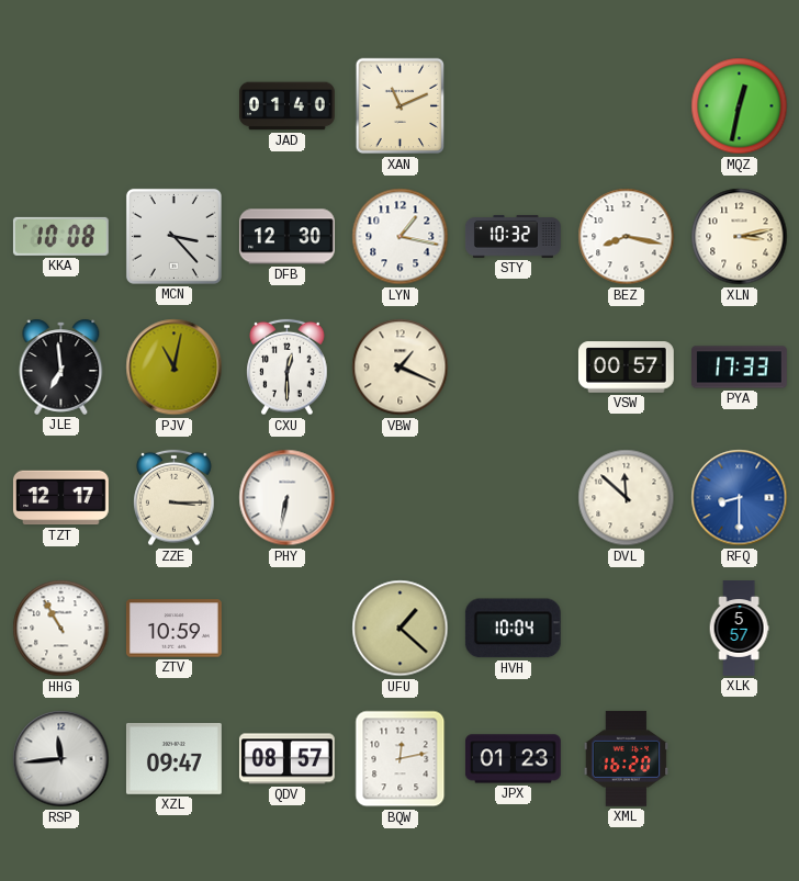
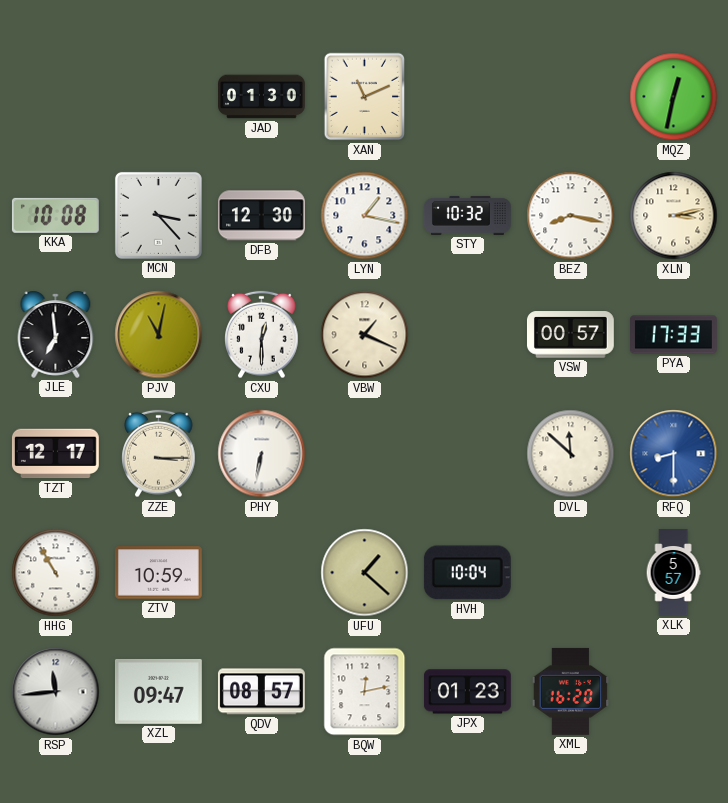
JAD: 01:40 -> 01:30 (262, 97)
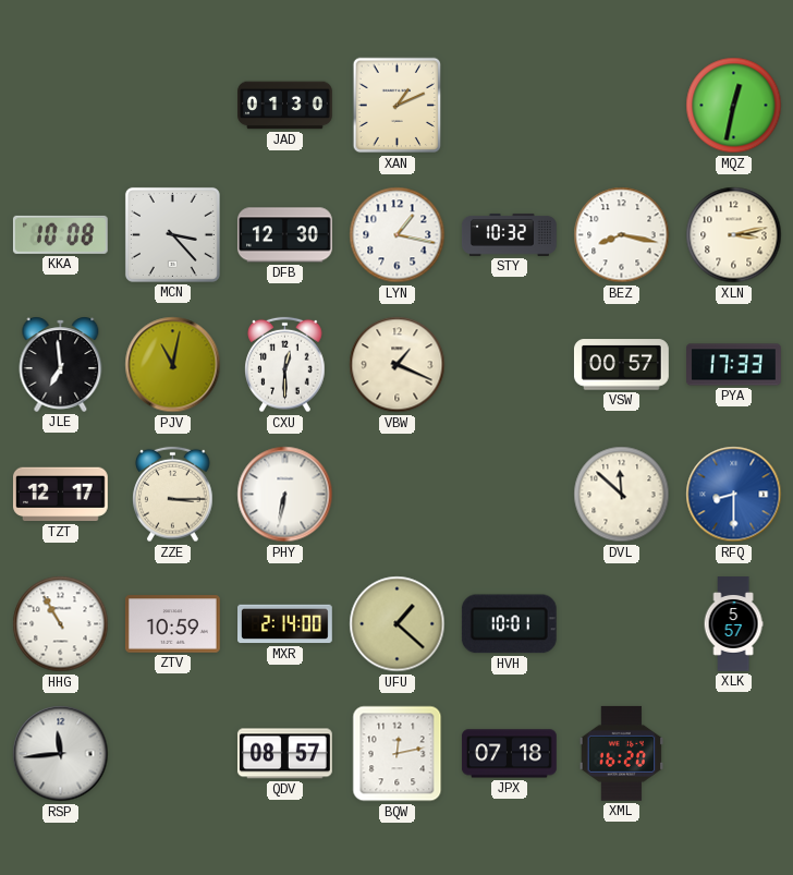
XAN: 11:11 -> 1:11 (398, 106)
MXR: none -> 2:14 (285, 624)
HVH: 10:04 -> 10:01 (509, 624)
XZL: 09:47 -> none (158, 691)
JPX: 01:23 -> 07:18 (509, 754)
